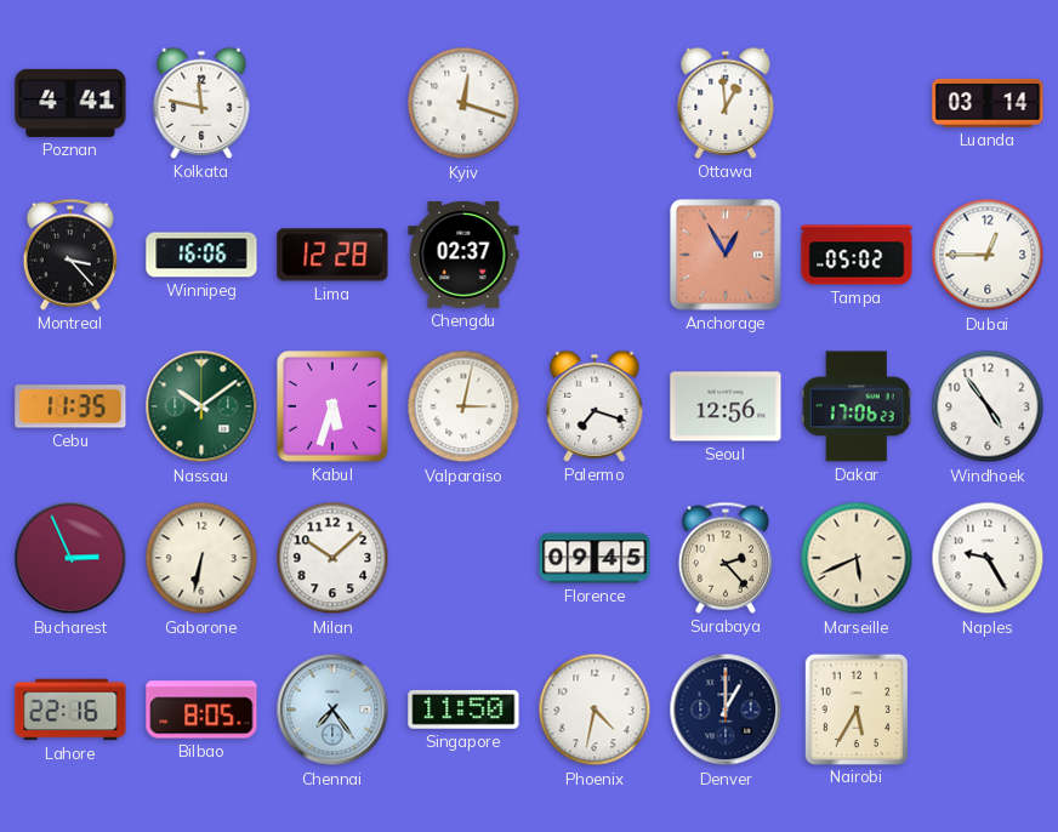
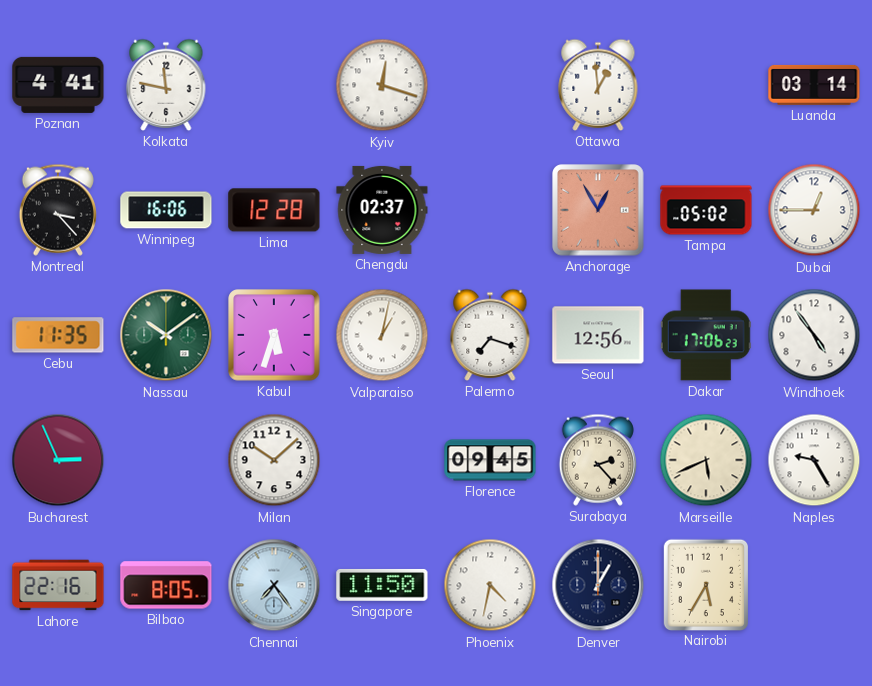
Valparaiso: 3:02 -> 1:02 (382, 335)
Gaborone: 6:32 -> none (201, 558)
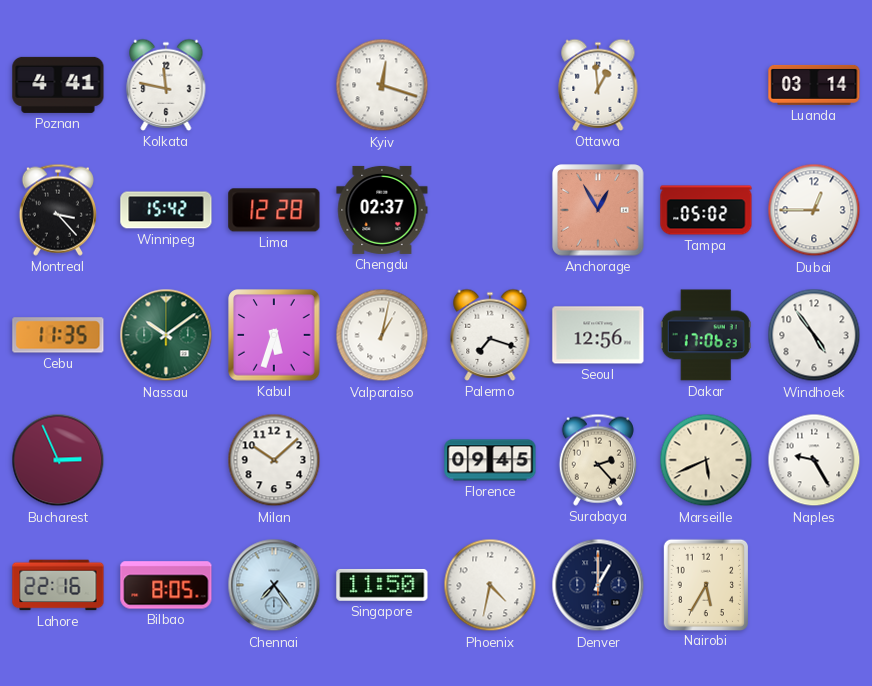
Winnipeg: 16:06 -> 15:42 (166, 210)
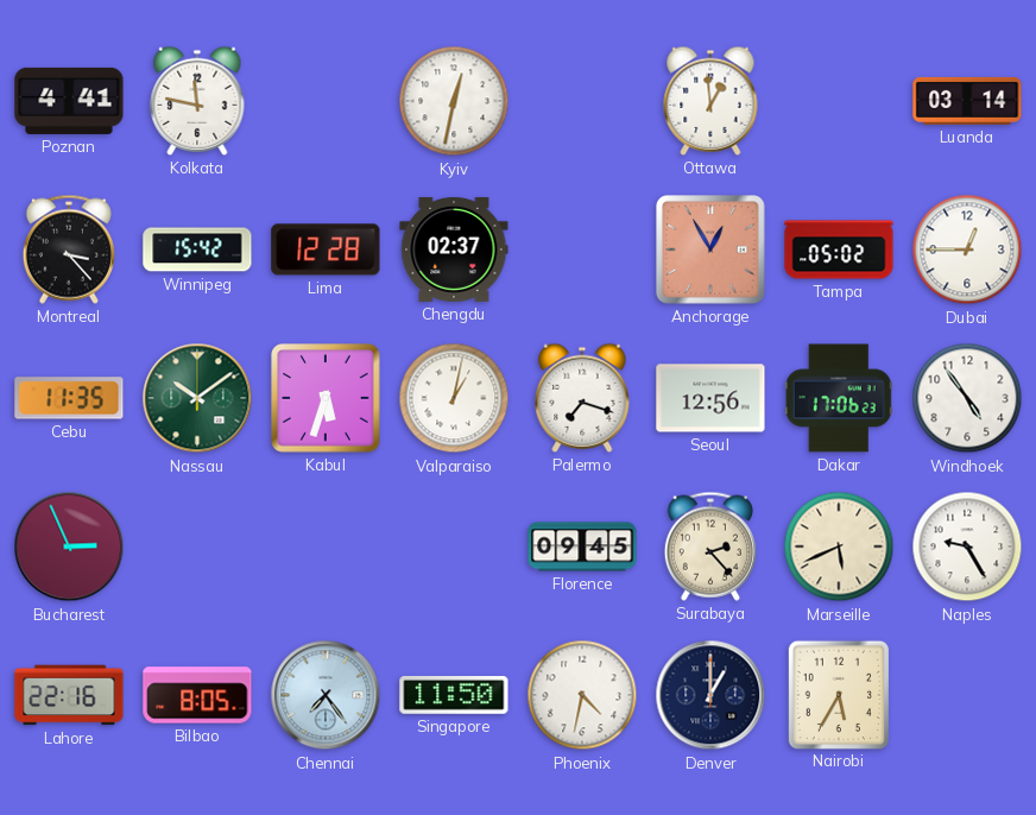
Kyiv: 12:18 -> 12:32 (454, 101)
Milan: 10:08 -> none (274, 460)
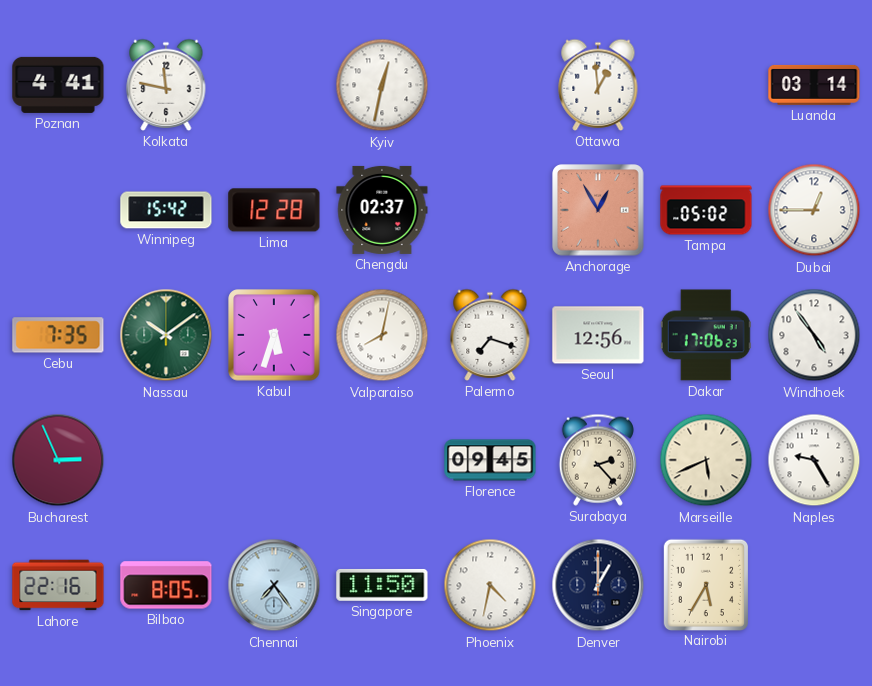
Montreal: 3:23 -> none (69, 249)
Cebu: 11:35 -> 7:35 (58, 335)
Valparaiso: 1:02 -> 8:02 (382, 335)
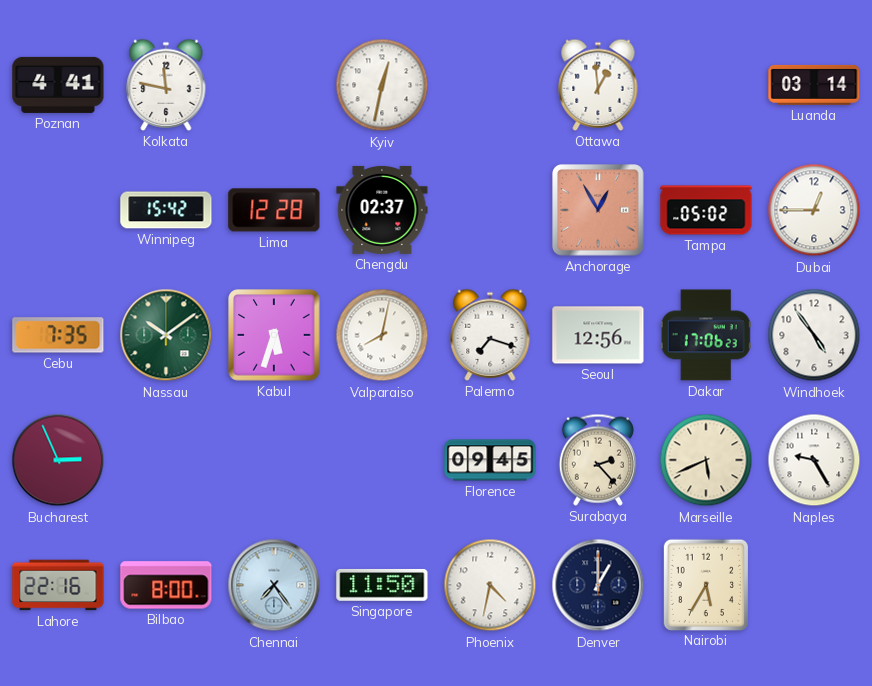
Bilbao: 8:05 -> 8:00 (166, 585)
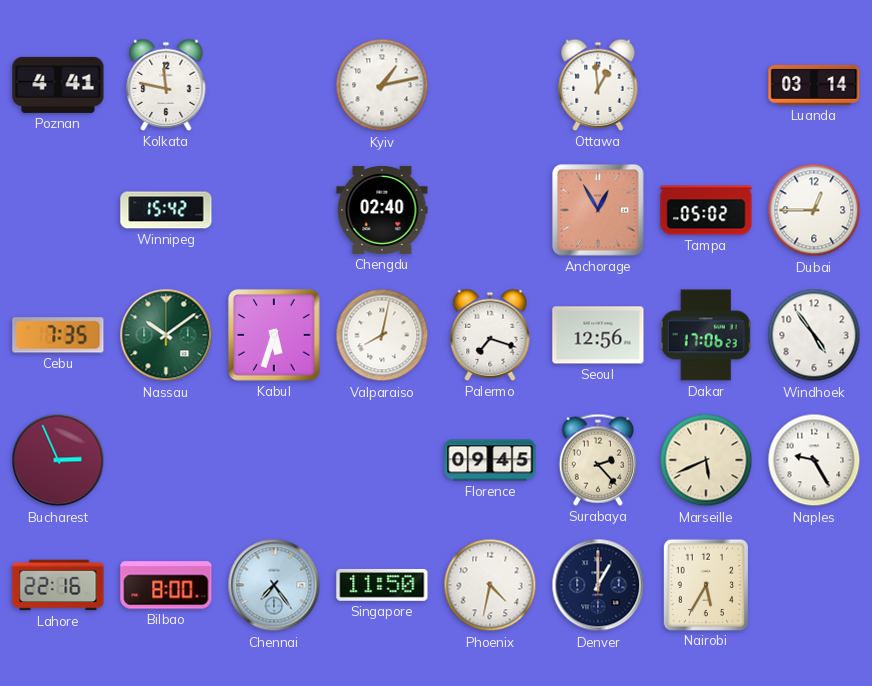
Kyiv: 12:32 -> 1:13 (382, 85)
Lima: 12:28 -> none (274, 210)
Chengdu: 02:37 -> 02:40 (382, 210)
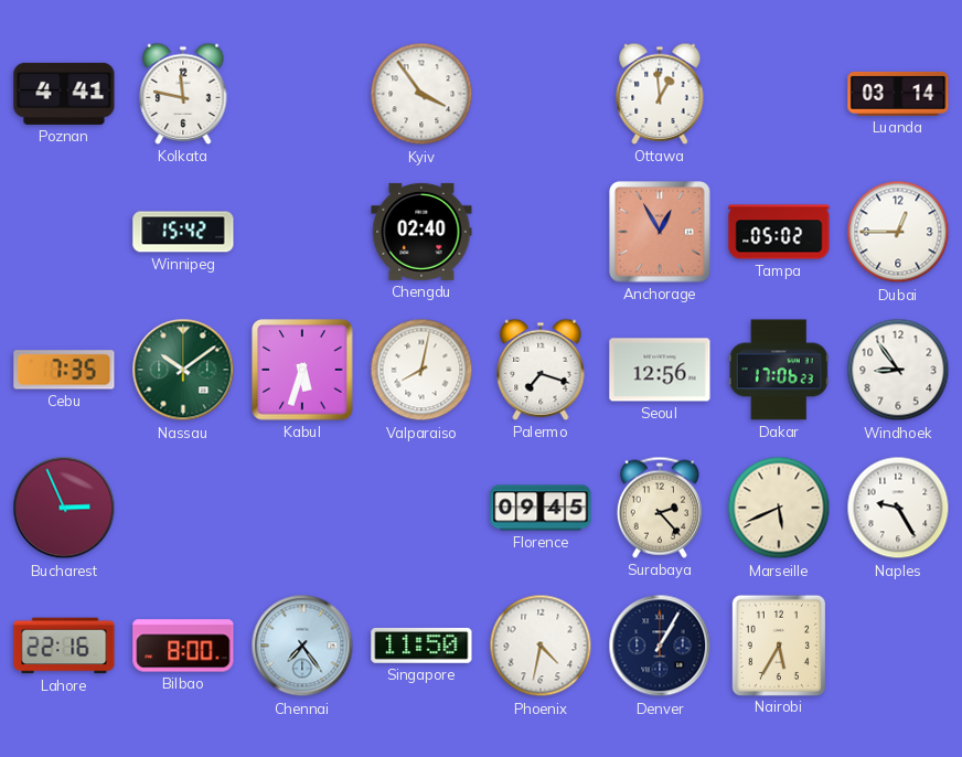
Kyiv: 1:13 -> 3:54 (421, 94)
Windhoek: 4:54 -> 8:54 (898, 370)
Denver: 1:00 -> 1:05 (660, 646)
